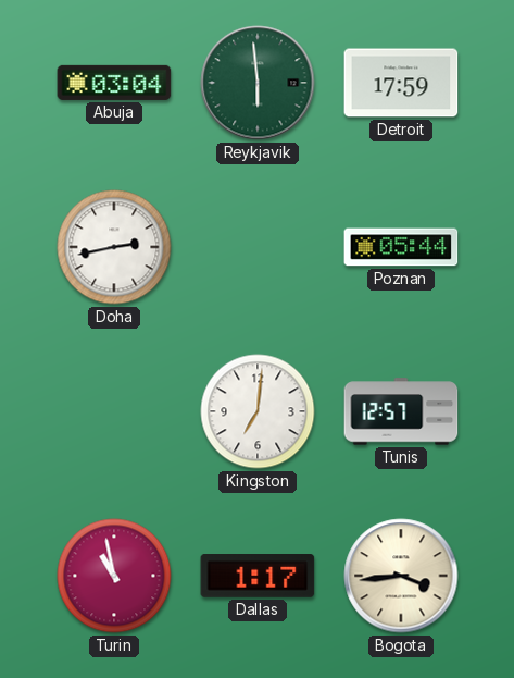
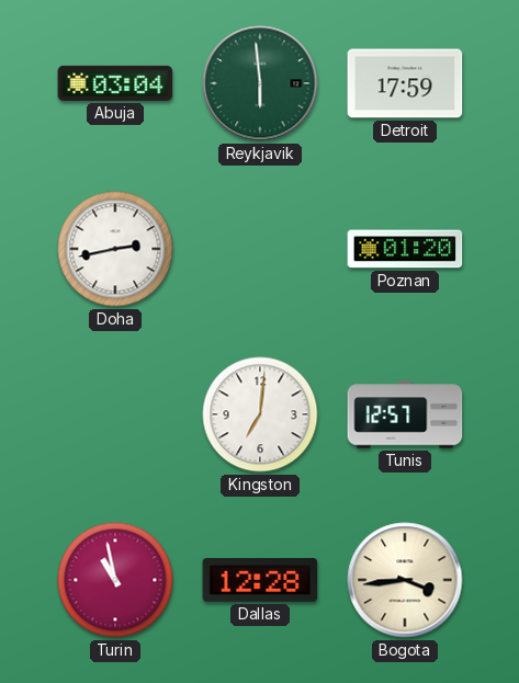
Poznan: 05:44 -> 01:20 (405, 249)
Dallas: 1:17 -> 12:28 (260, 581)
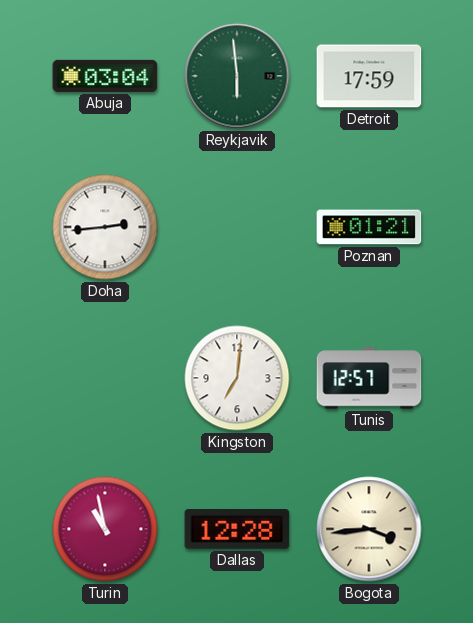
Doha: 2:43 -> 2:44 (105, 227)
Poznan: 01:20 -> 01:21 (369, 227)
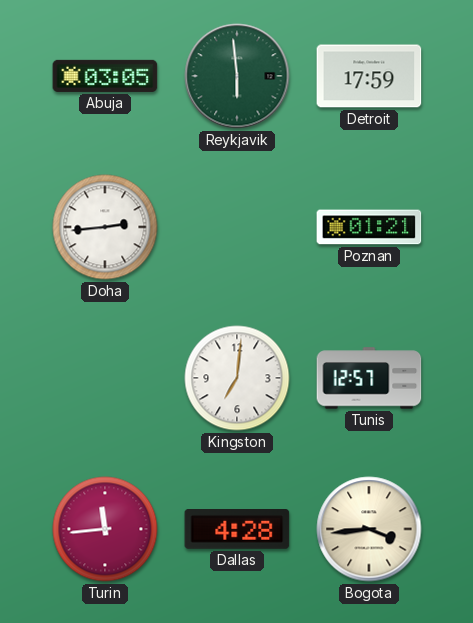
Abuja: 03:04 -> 03:05 (105, 76)
Turin: 10:58 -> 11:44 (105, 529)
Dallas: 12:28 -> 4:28 (237, 530)
